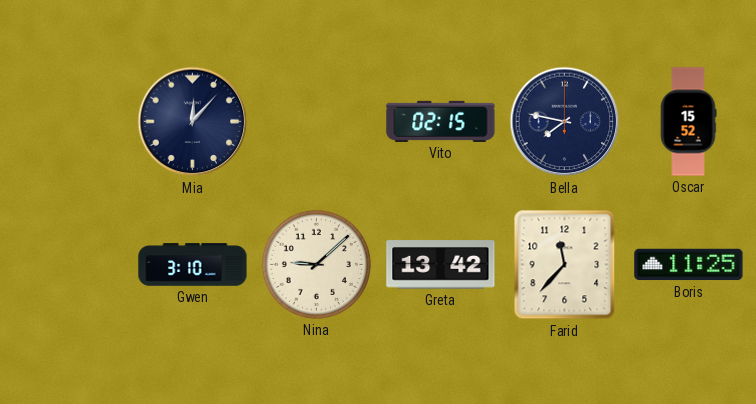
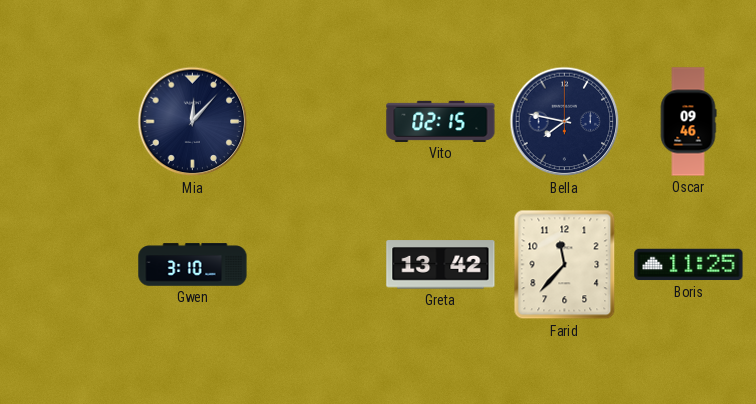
Oscar: 15:52 -> 09:46 (688, 122)
Nina: 9:08 -> none (316, 264)
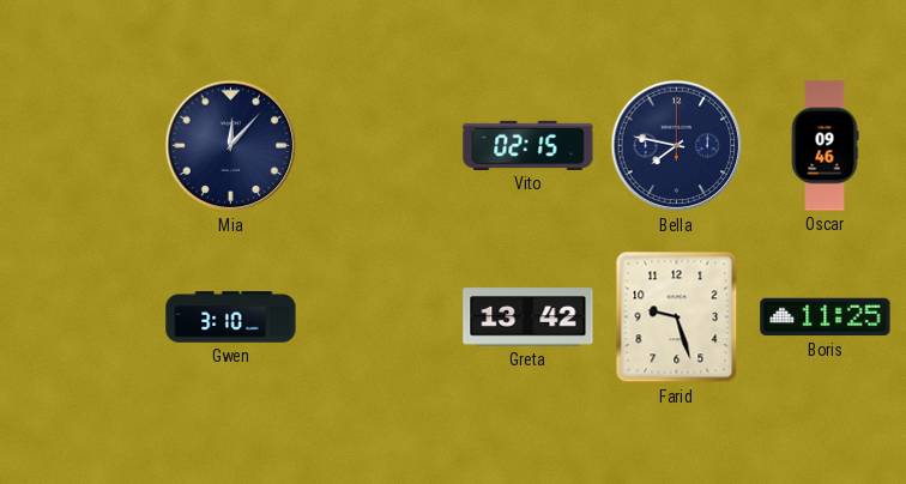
Farid: 11:37 -> 9:27 (677, 317)
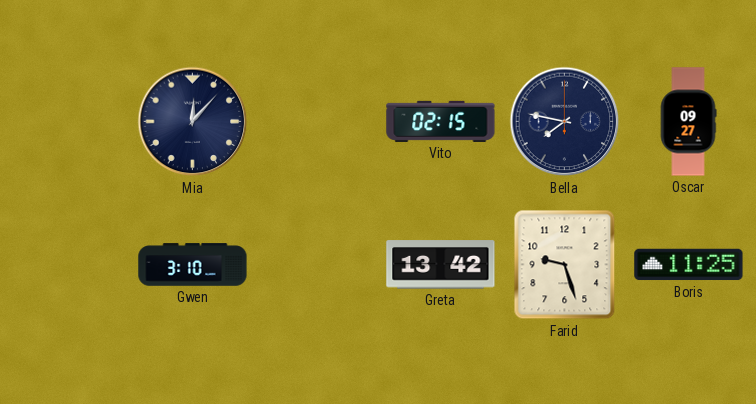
Oscar: 09:46 -> 09:27 (688, 122)
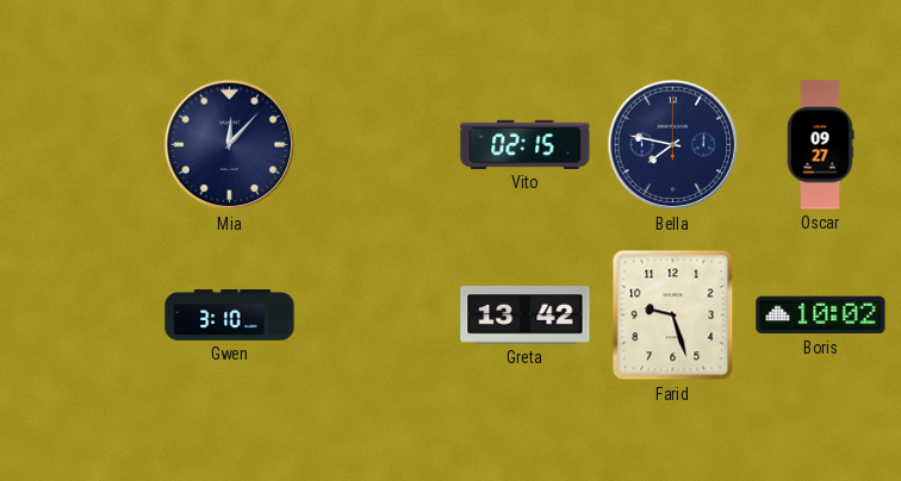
Boris: 11:25 -> 10:02 (821, 316)
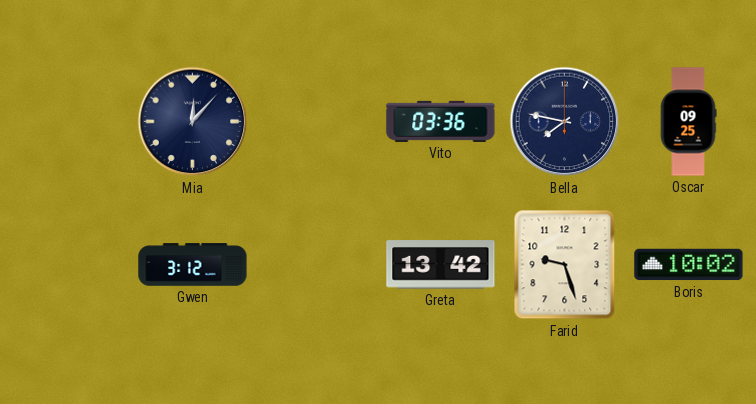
Vito: 02:15 -> 03:36 (441, 121)
Oscar: 09:27 -> 09:25 (688, 122)
Gwen: 3:10 -> 3:12 (193, 265)
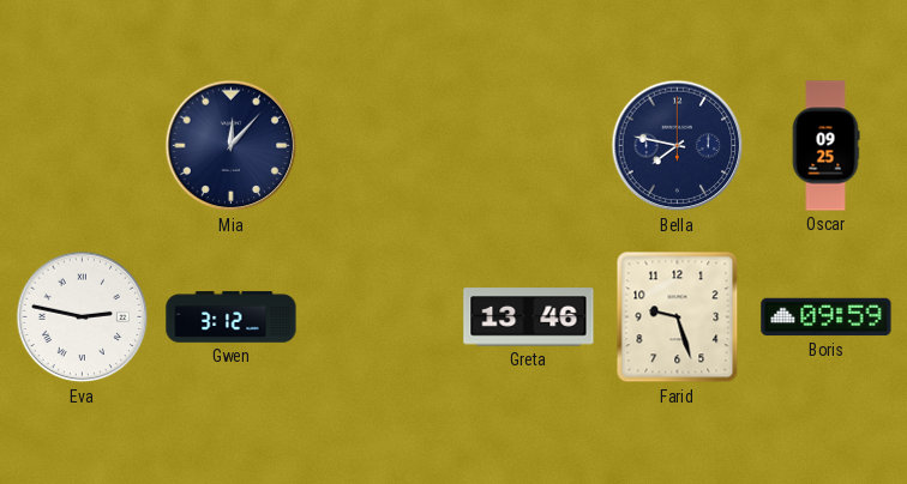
Vito: 03:36 -> none (441, 121)
Eva: none -> 2:47 (83, 317)
Greta: 13:42 -> 13:46 (529, 317)
Boris: 10:02 -> 09:59 (827, 317)
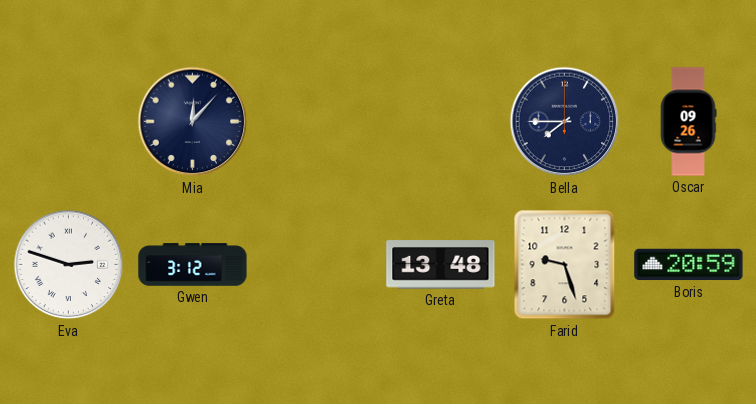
Bella: 7:47 -> 7:45 (565, 122)
Oscar: 09:25 -> 09:26 (688, 122)
Eva: 2:47 -> 2:48 (69, 265)
Greta: 13:46 -> 13:48 (441, 265)
Boris: 09:59 -> 20:59 (689, 265)
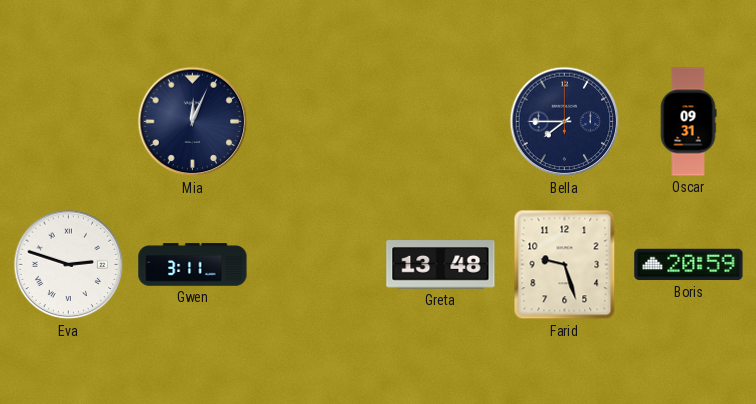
Mia: 12:07 -> 12:04 (193, 122)
Oscar: 09:26 -> 09:31 (688, 122)
Gwen: 3:12 -> 3:11 (193, 265)
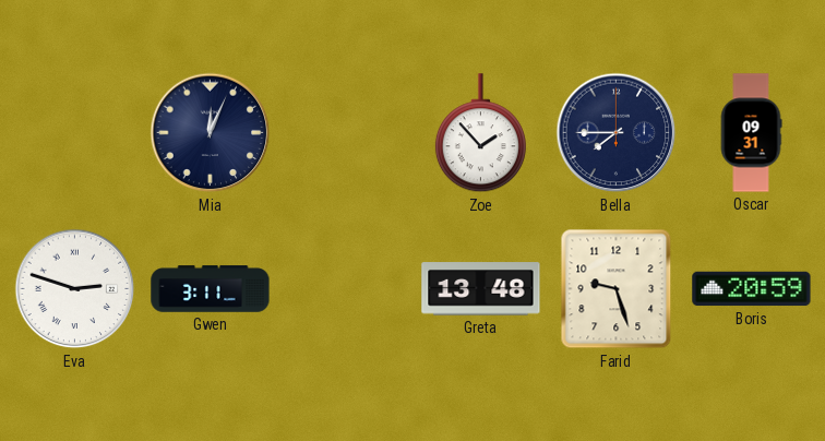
Zoe: none -> 1:53 (480, 133)
